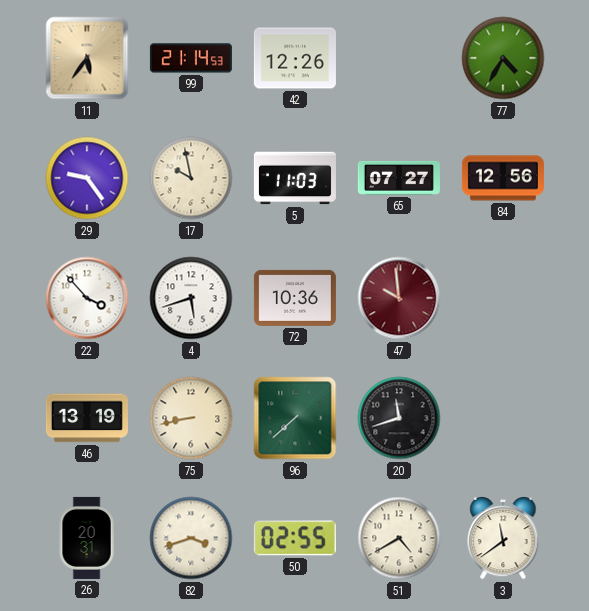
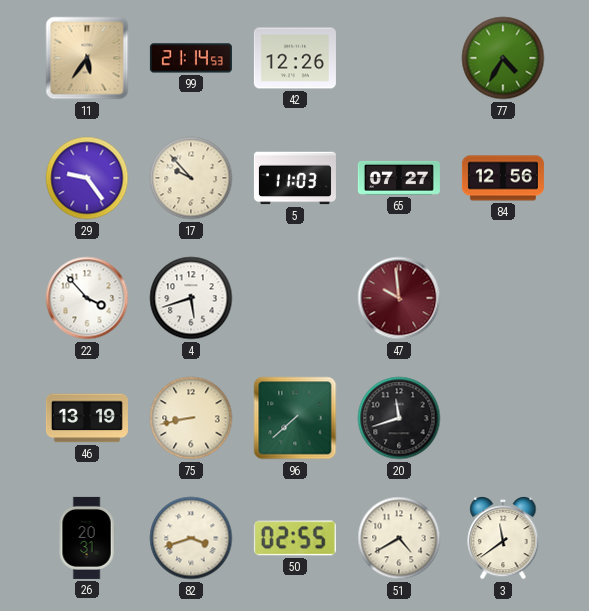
17: 9:58 -> 9:53 (191, 178)
72: 10:36 -> none (295, 298)
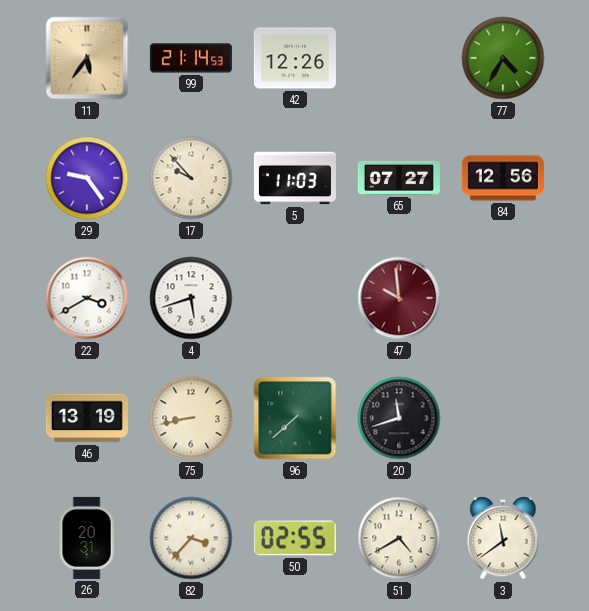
22: 3:53 -> 3:40 (87, 298)
82: 3:42 -> 3:37 (191, 538)
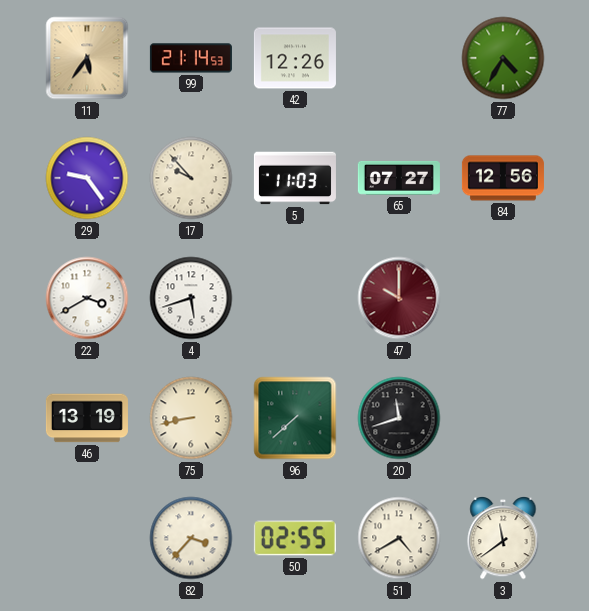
47: 9:59 -> 10:00 (399, 298)
26: 20:31 -> none (87, 538)
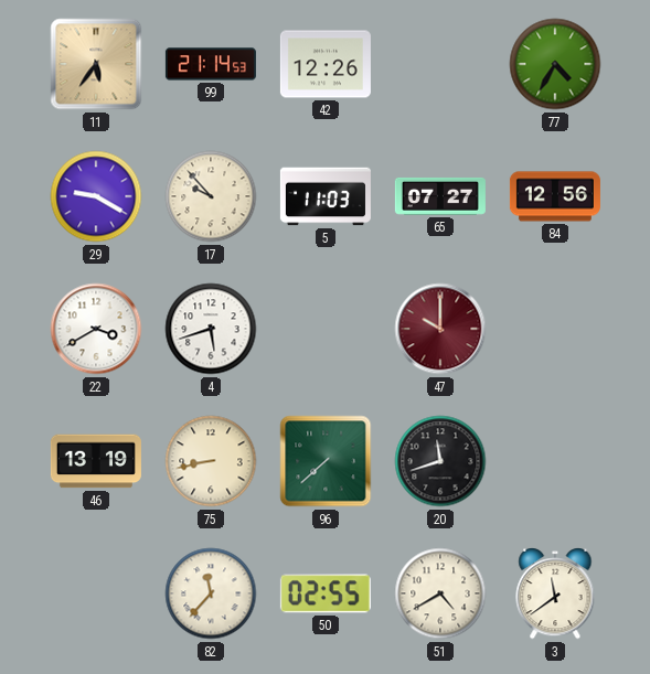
29: 9:24 -> 9:20 (96, 196)
82: 3:37 -> 11:37 (211, 593)
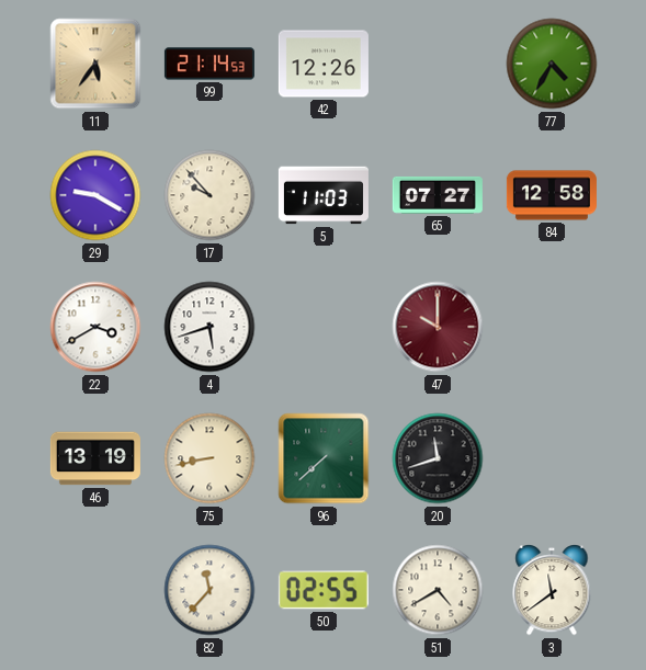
84: 12:56 -> 12:58 (552, 195)
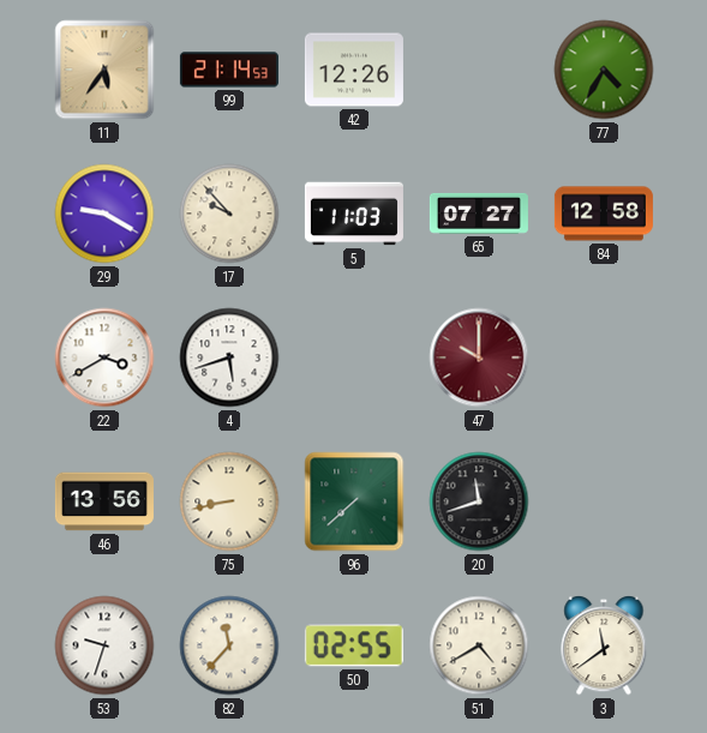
46: 13:19 -> 13:56 (104, 501)
53: none -> 9:33 (104, 645)
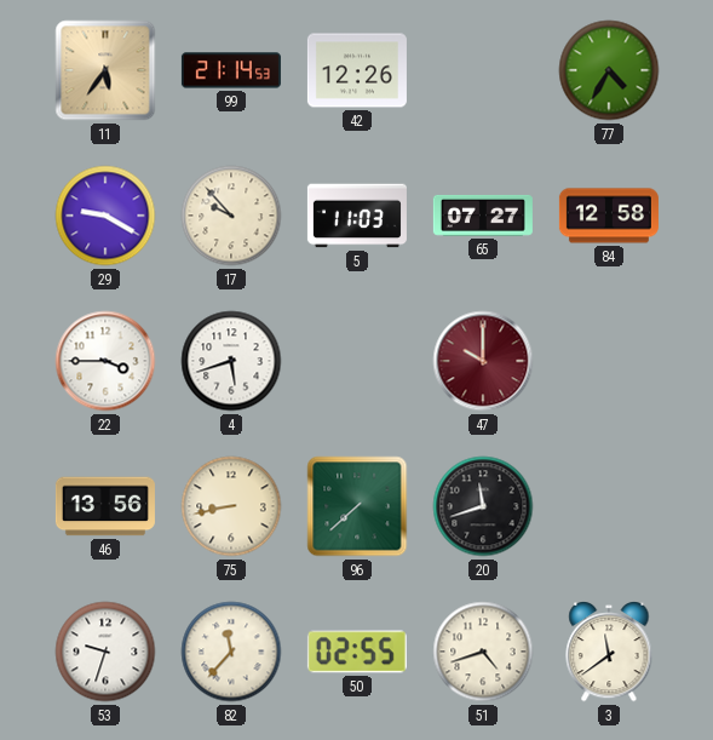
22: 3:40 -> 3:45 (105, 361)
51: 4:40 -> 4:42 (483, 652)
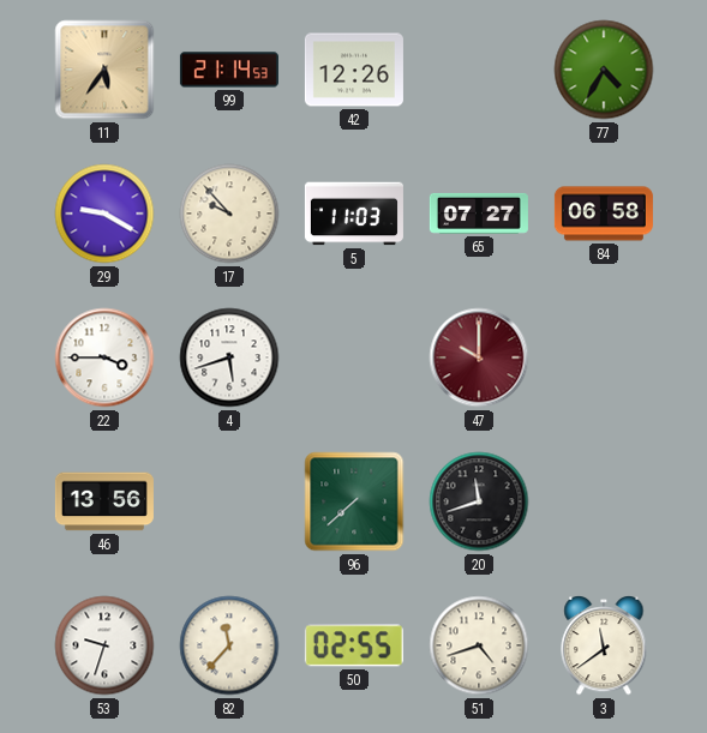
84: 12:58 -> 06:58 (604, 214)
75: 8:43 -> none (231, 506)
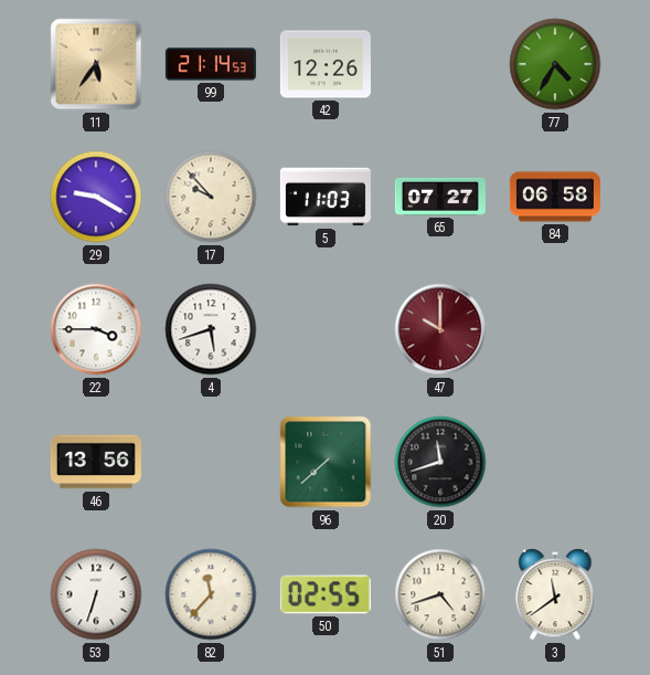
53: 9:33 -> 6:33 (96, 594)
